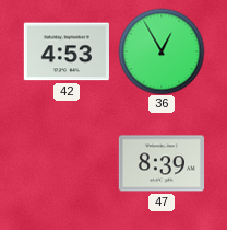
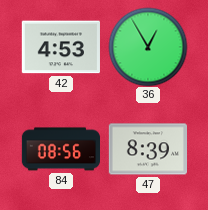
84: none -> 08:56 (60, 149)
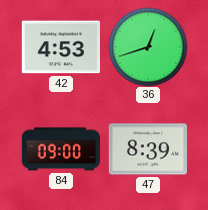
36: 12:55 -> 12:42 (148, 47)
84: 08:56 -> 09:00 (60, 149)
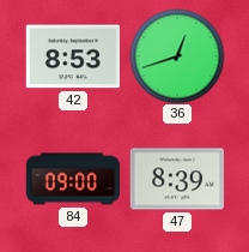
42: 4:53 -> 8:53 (73, 56)
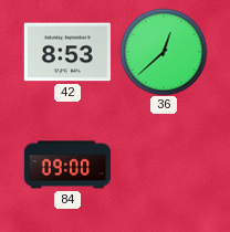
36: 12:42 -> 12:38 (164, 52)
47: 8:39 -> none (176, 179)
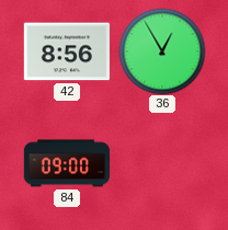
42: 8:53 -> 8:56 (67, 51)
36: 12:38 -> 12:55 (162, 51)
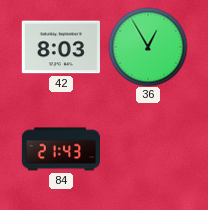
42: 8:56 -> 8:03 (61, 47)
84: 09:00 -> 21:43 (60, 149)
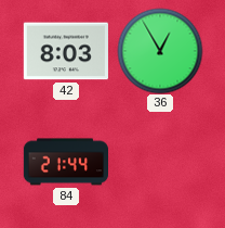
84: 21:43 -> 21:44 (65, 162)
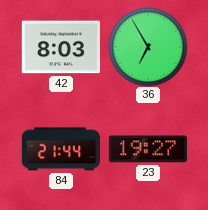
36: 12:55 -> 6:55 (148, 47)
23: none -> 19:27 (148, 149)
